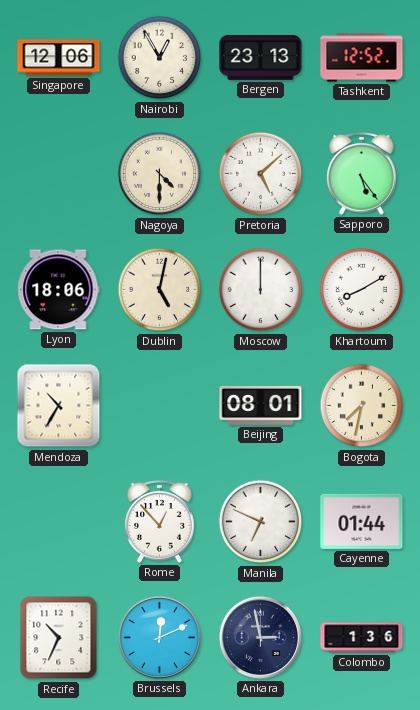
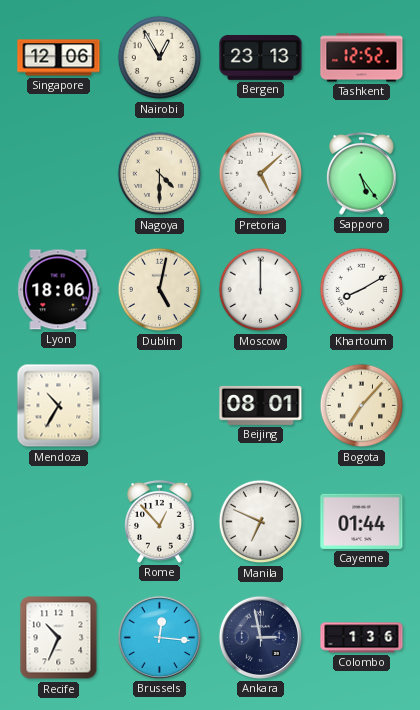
Bogota: 7:32 -> 7:07 (362, 406)
Brussels: 12:11 -> 12:16 (159, 637)
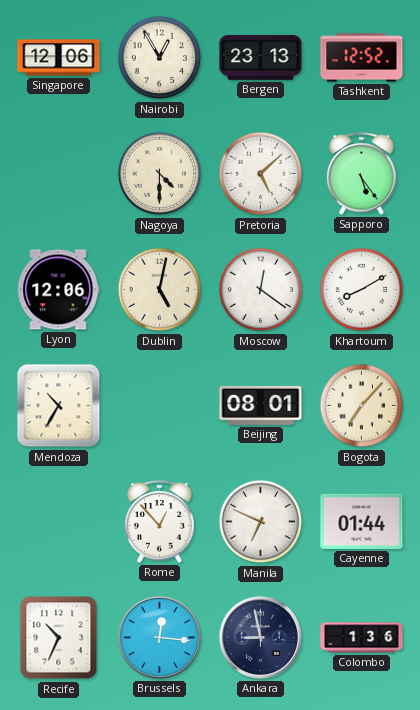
Lyon: 18:06 -> 12:06 (59, 290)
Moscow: 12:00 -> 12:21 (261, 290)
Ankara: 2:58 -> 8:58 (260, 637)
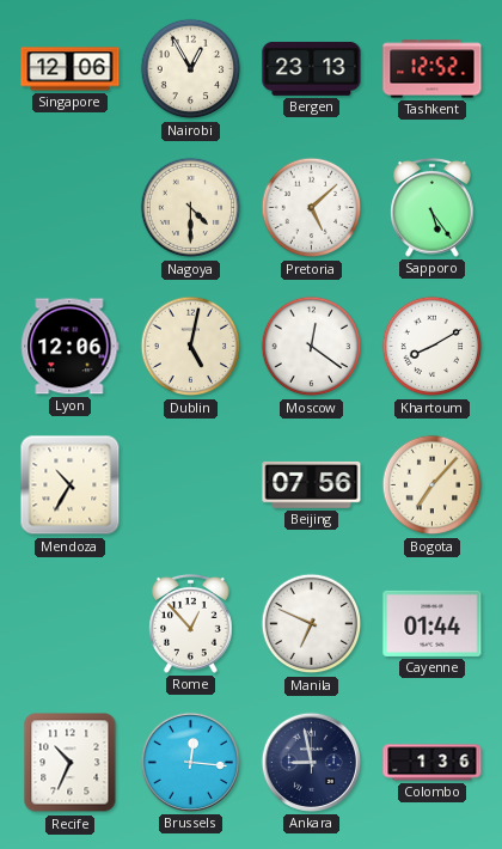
Beijing: 08:01 -> 07:56 (312, 484)
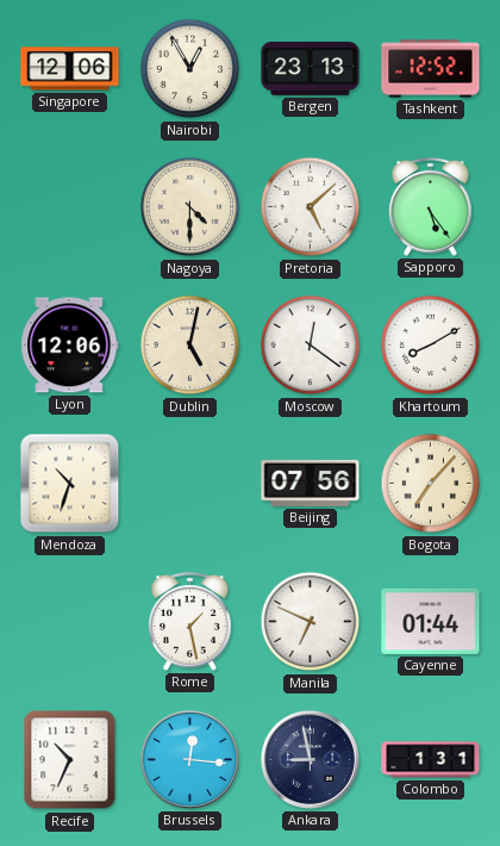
Mendoza: 10:35 -> 10:33 (70, 484)
Rome: 12:53 -> 1:28 (190, 622)
Colombo: 1:36 -> 1:31 (431, 760)
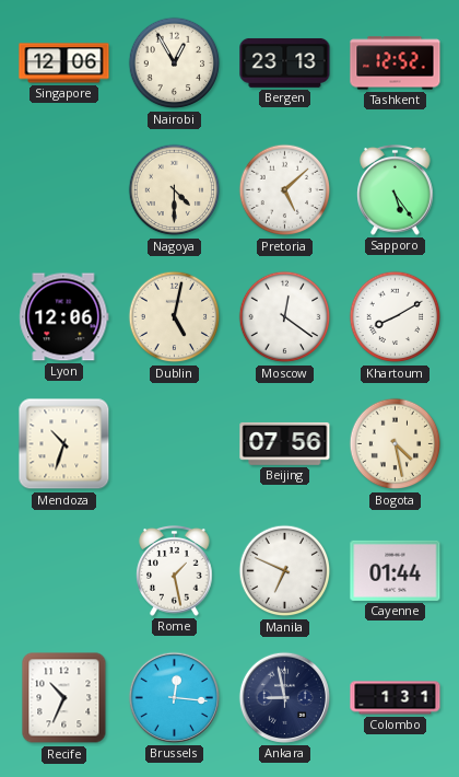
Bogota: 7:07 -> 4:28 (396, 444)
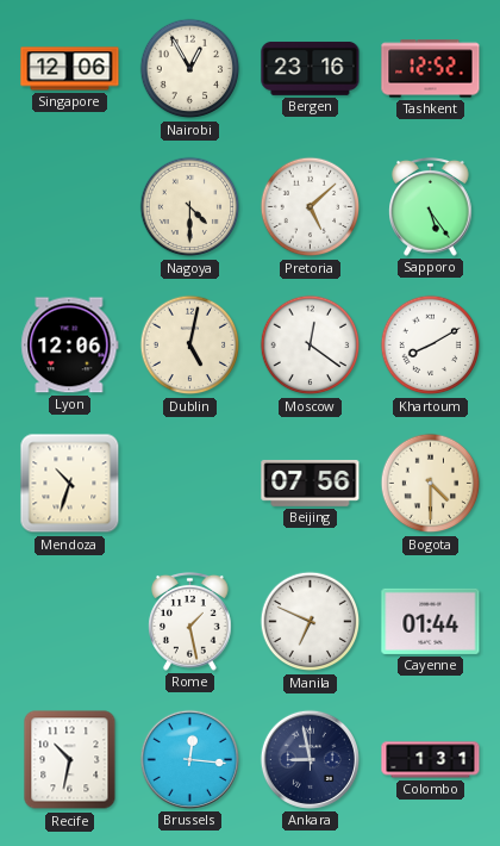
Bergen: 23:13 -> 23:16 (311, 68)
Bogota: 4:28 -> 4:30 (431, 484)
Recife: 10:34 -> 10:32 (70, 760)
